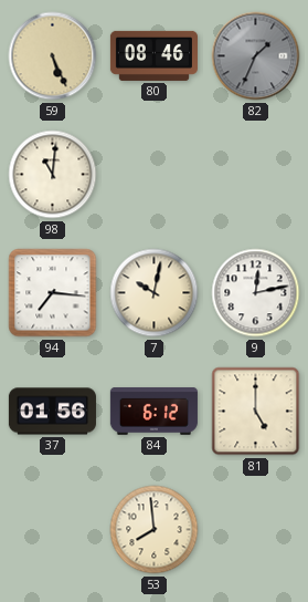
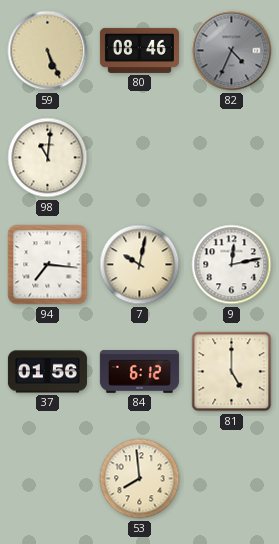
82: 1:34 -> 4:34 (232, 51)
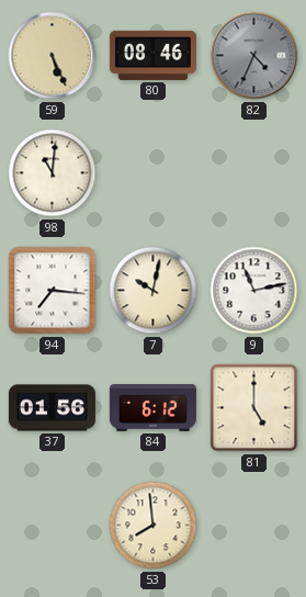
9: 12:13 -> 11:13 (254, 291)
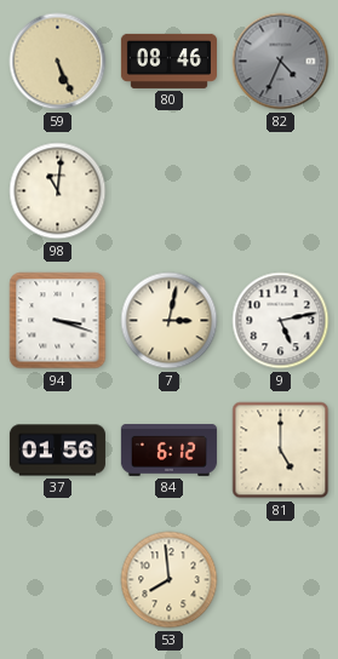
94: 7:16 -> 3:18 (58, 321)
7: 10:02 -> 3:02 (170, 321)
9: 11:13 -> 5:13 (281, 321)
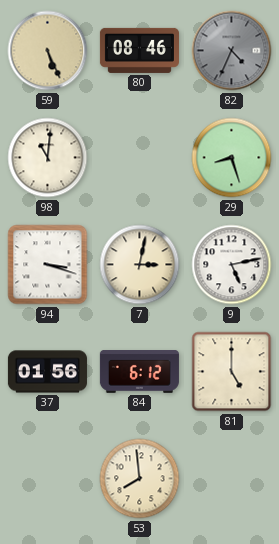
29: none -> 8:27 (232, 158)
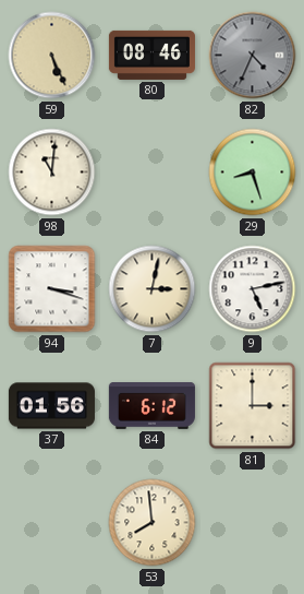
81: 5:00 -> 3:00 (253, 406)
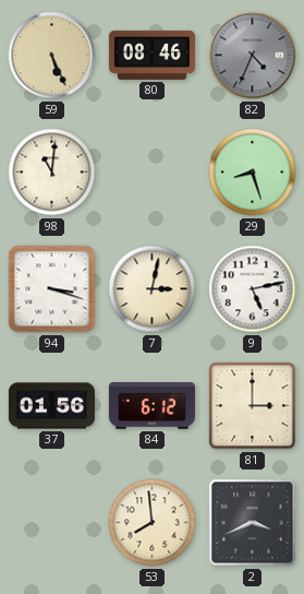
2: none -> 3:41 (253, 523)
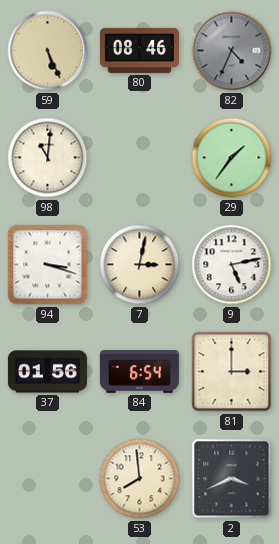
29: 8:27 -> 1:36 (232, 158)
84: 6:12 -> 6:54 (139, 372)
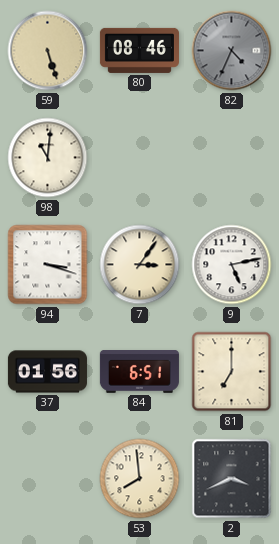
59: 5:26 -> 5:27 (48, 51)
29: 1:36 -> none (232, 158)
7: 3:02 -> 3:06 (140, 265)
84: 6:54 -> 6:51 (139, 372)
81: 3:00 -> 7:00 (232, 372)
